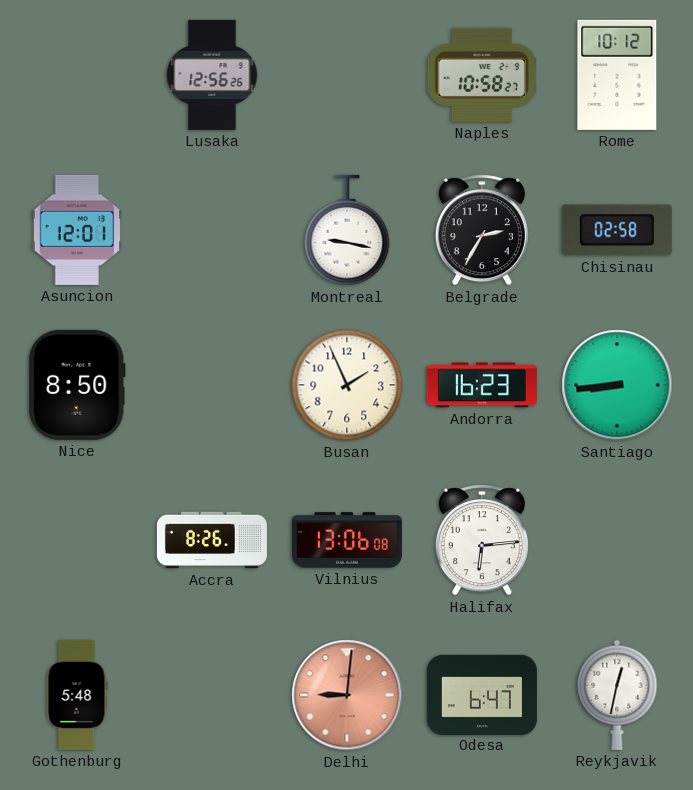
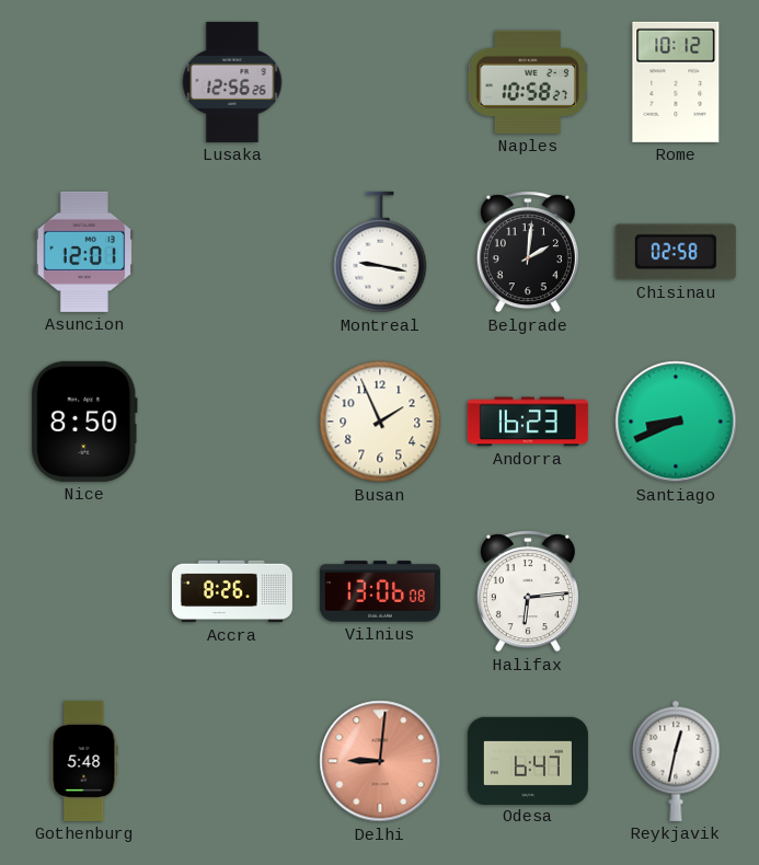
Belgrade: 2:35 -> 2:01 (528, 252)
Santiago: 8:44 -> 8:41 (676, 422)
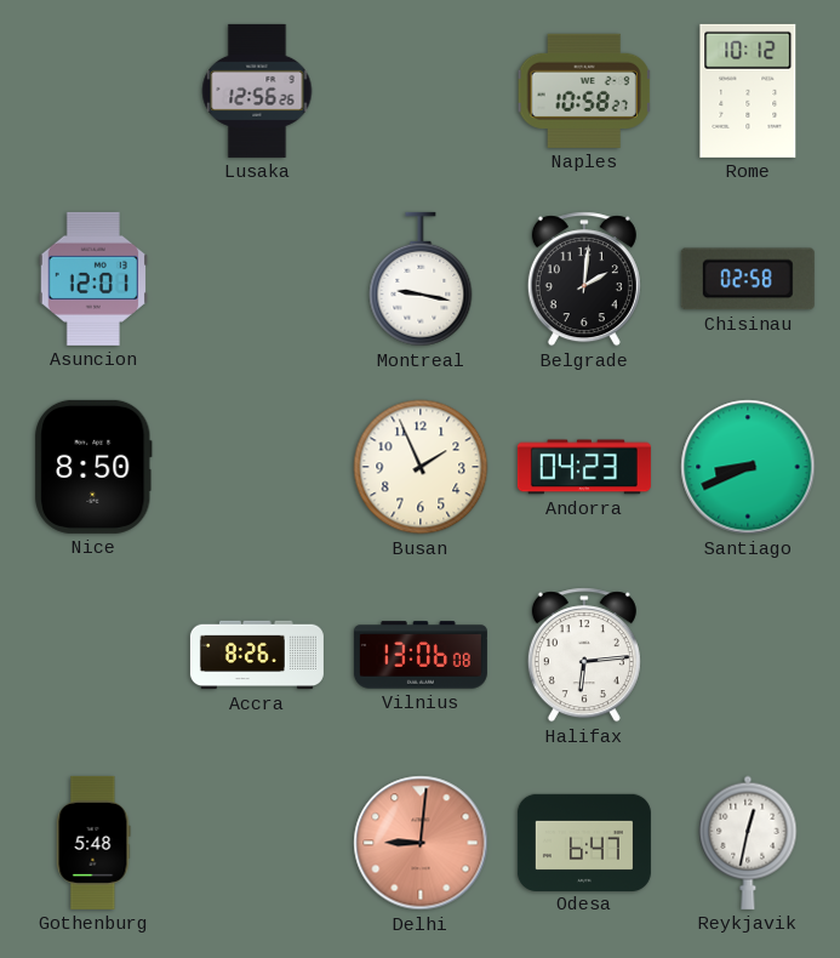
Andorra: 16:23 -> 04:23 (584, 467)
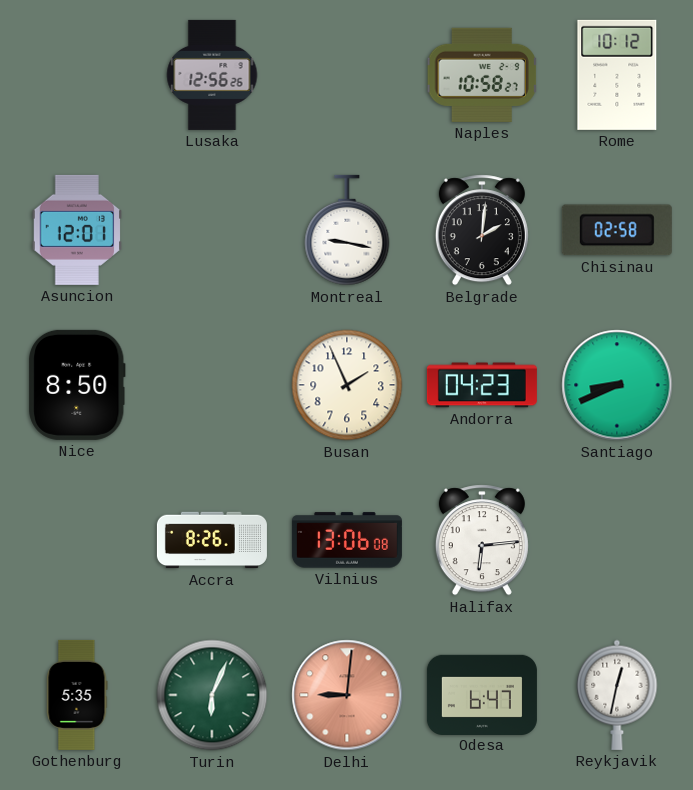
Gothenburg: 5:48 -> 5:35 (77, 695)
Turin: none -> 6:04 (212, 695)
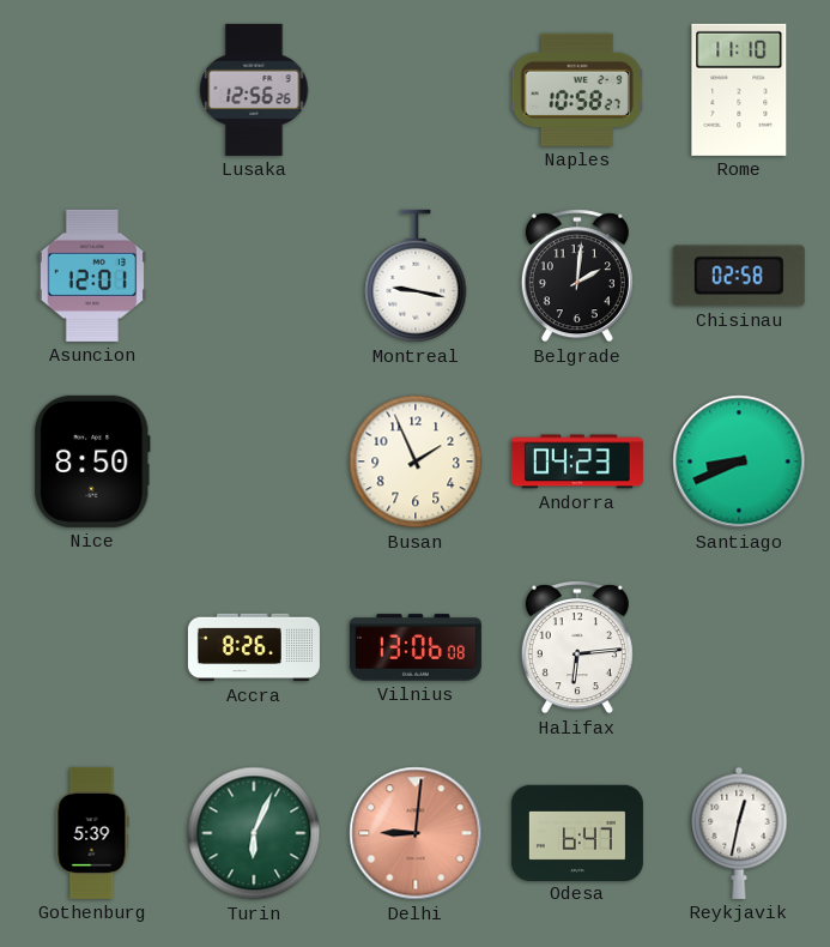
Rome: 10:12 -> 11:10 (739, 90)
Gothenburg: 5:35 -> 5:39 (92, 833)
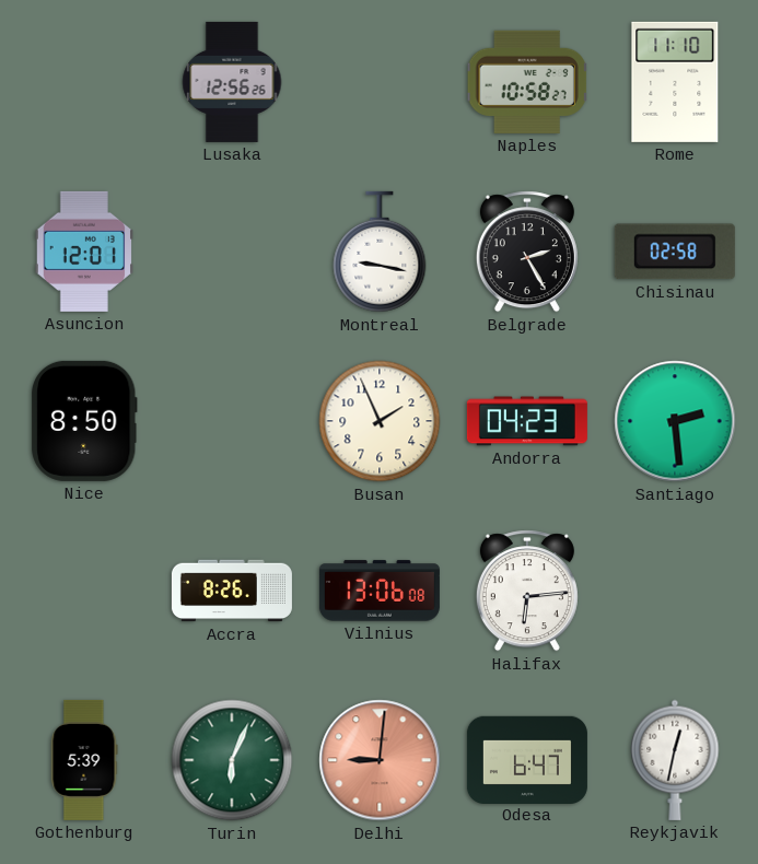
Belgrade: 2:01 -> 2:25 (527, 252)
Santiago: 8:41 -> 2:29 (675, 421)
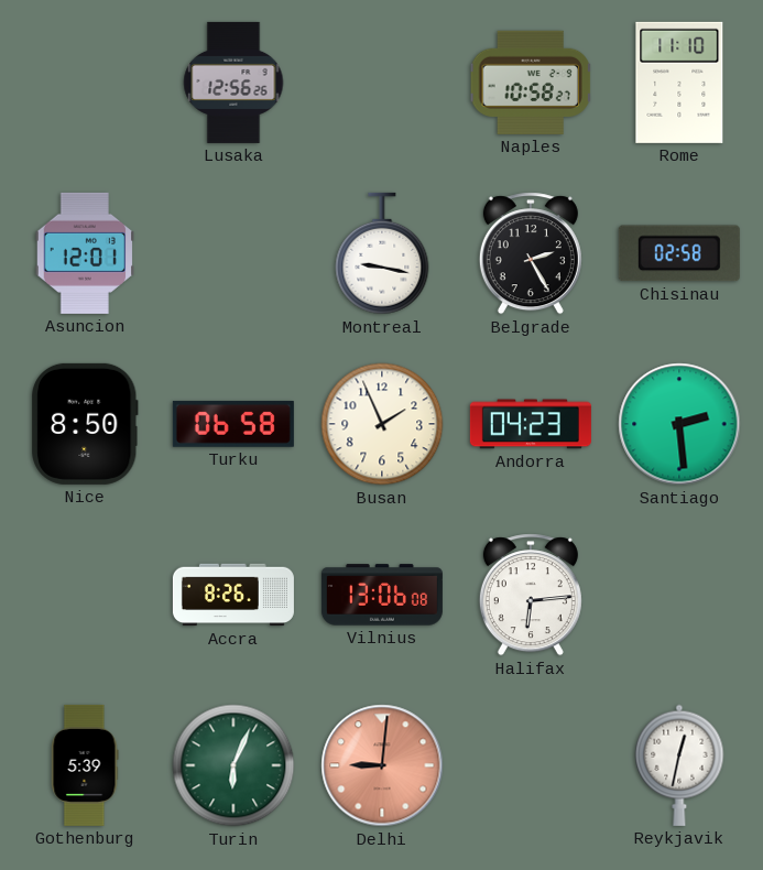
Turku: none -> 06:58 (233, 424)
Odesa: 6:47 -> none (527, 759)
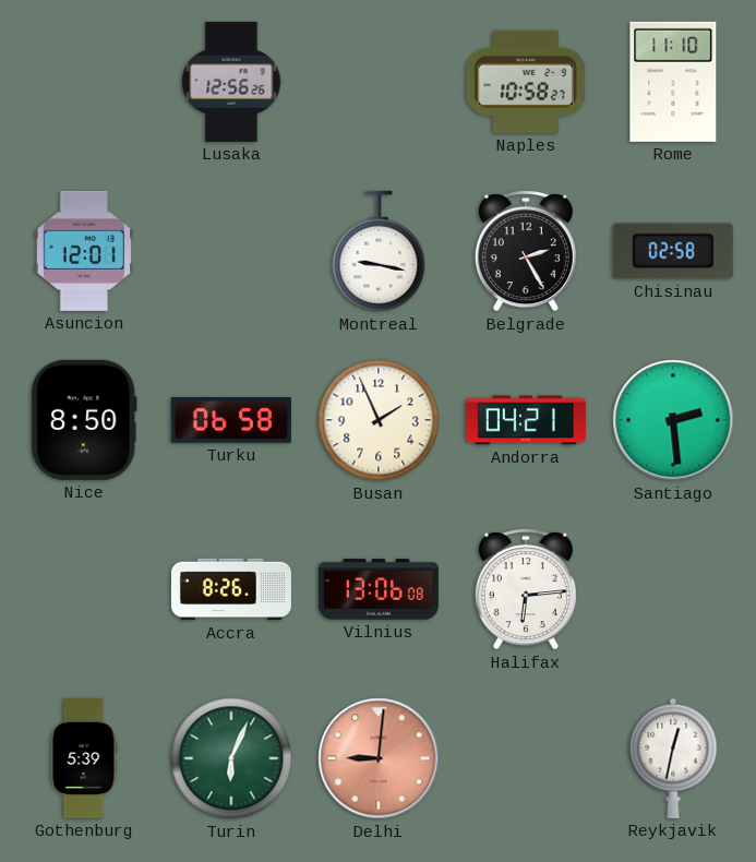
Andorra: 04:23 -> 04:21 (526, 420)
